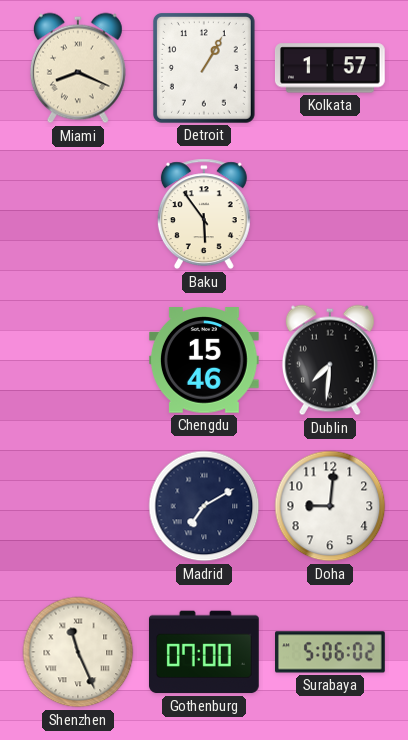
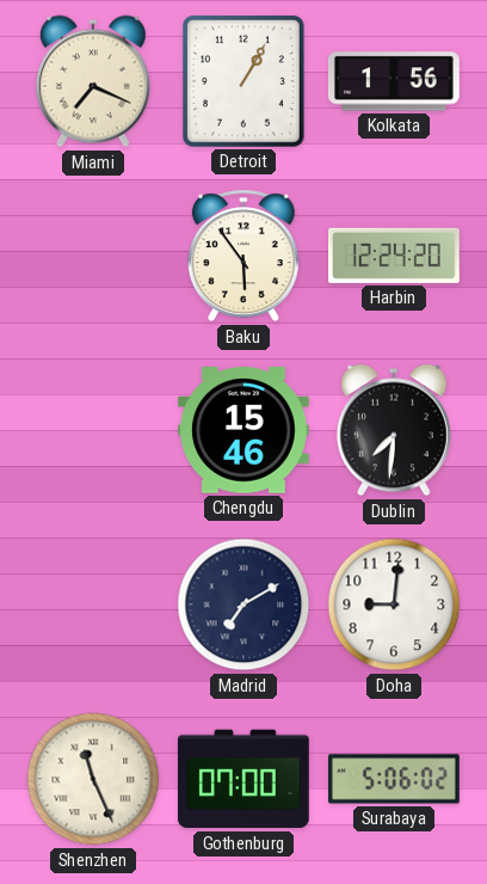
Miami: 8:19 -> 7:19 (93, 81)
Kolkata: 1:57 -> 1:56 (394, 81)
Harbin: none -> 12:24 (395, 256)
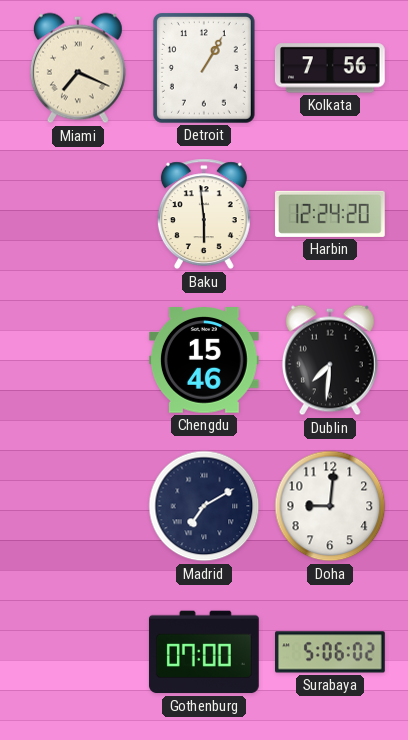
Kolkata: 1:56 -> 7:56 (330, 68)
Baku: 5:54 -> 5:59 (204, 214)
Shenzhen: 11:26 -> none (93, 779)
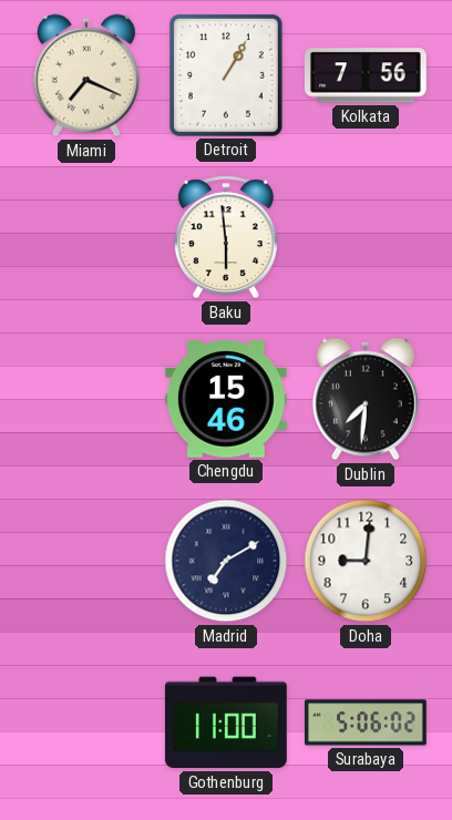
Harbin: 12:24 -> none (331, 214)
Gothenburg: 07:00 -> 11:00 (226, 722)
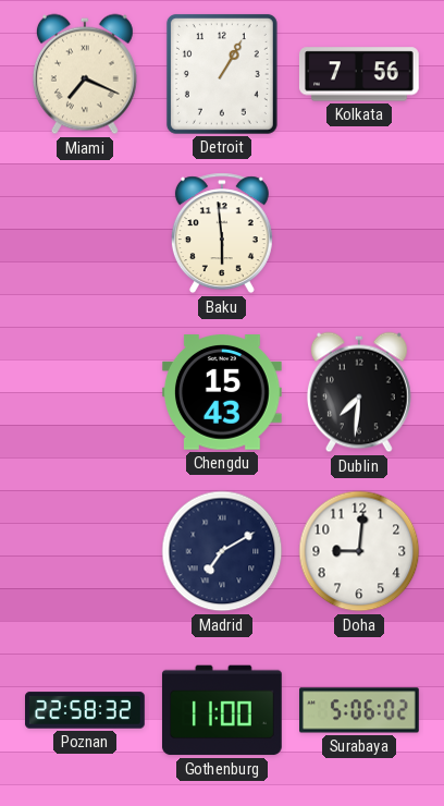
Chengdu: 15:46 -> 15:43 (222, 392)
Poznan: none -> 22:58 (86, 710)
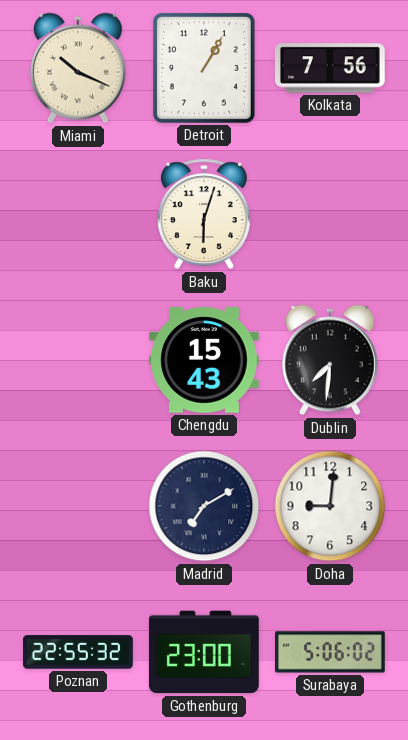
Miami: 7:19 -> 10:19 (78, 68)
Baku: 5:59 -> 6:03 (204, 214)
Poznan: 22:58 -> 22:55 (79, 652)
Gothenburg: 11:00 -> 23:00 (204, 652)
